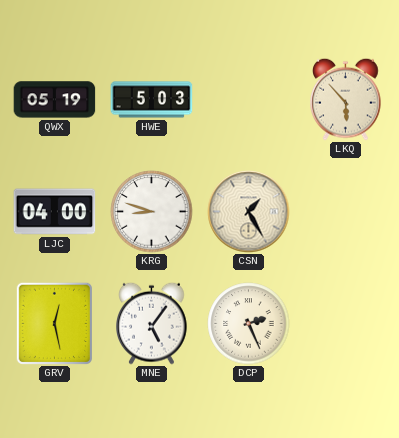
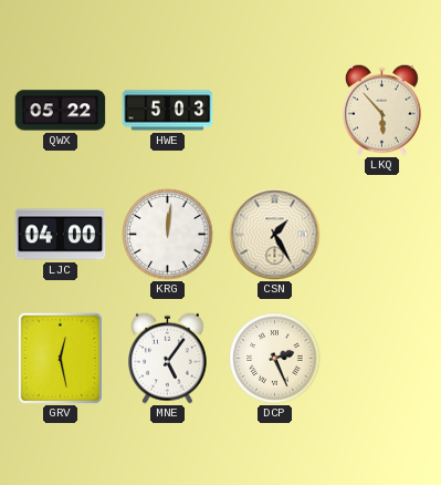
QWX: 05:19 -> 05:22 (61, 111)
KRG: 8:48 -> 12:01 (168, 235)
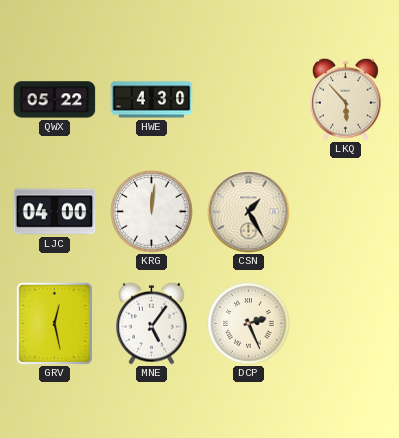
HWE: 5:03 -> 4:30 (152, 100)
